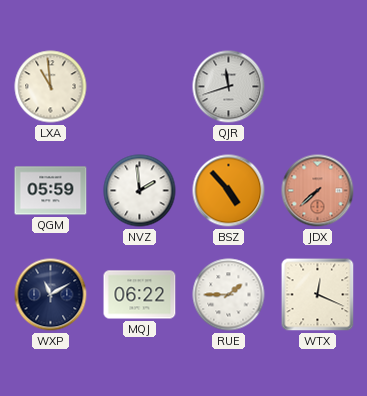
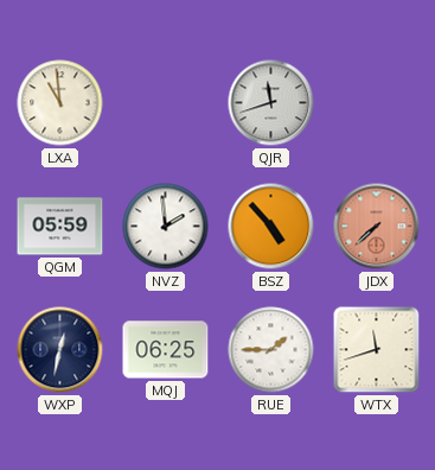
WXP: 11:10 -> 12:32 (60, 350)
MQJ: 06:22 -> 06:25 (166, 350)
WTX: 12:19 -> 11:42 (377, 350)
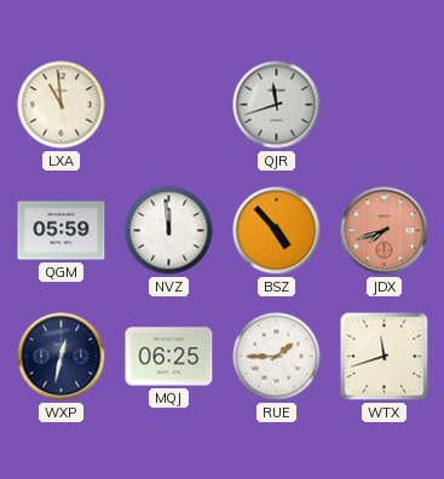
NVZ: 1:59 -> 11:59 (169, 231)
JDX: 7:38 -> 7:42 (385, 231)
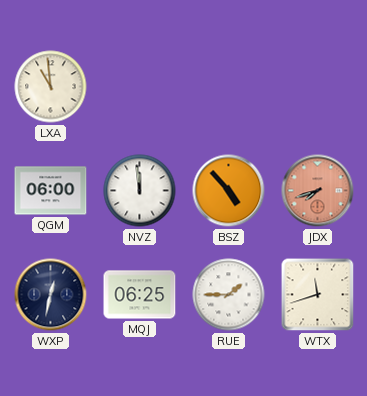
QJR: 11:42 -> none (277, 105)
QGM: 05:59 -> 06:00 (51, 191)
